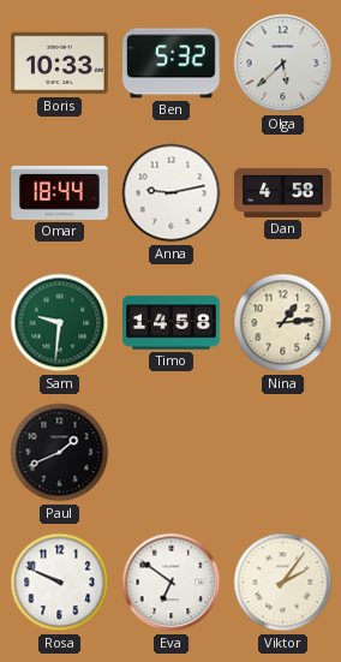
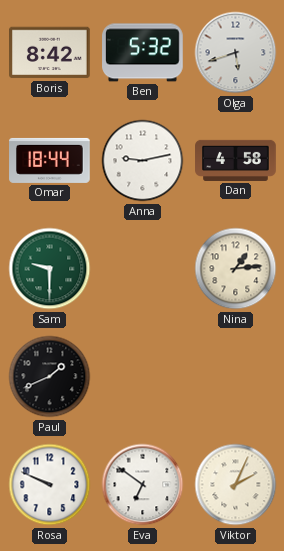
Boris: 10:33 -> 8:42 (50, 53)
Olga: 5:38 -> 5:42 (236, 53)
Sam: 9:31 -> 9:30 (50, 269)
Timo: 14:58 -> none (172, 323)
Viktor: 2:06 -> 2:04 (236, 485)
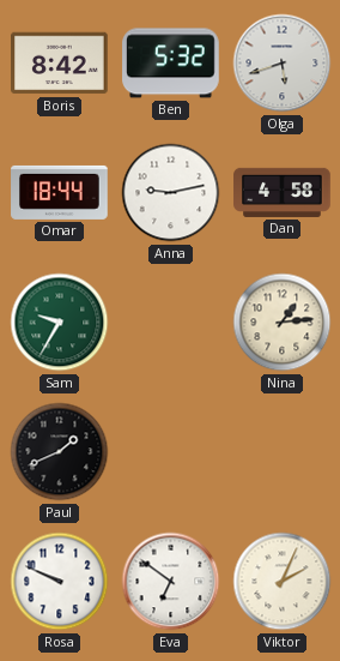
Sam: 9:30 -> 9:35 (60, 323)
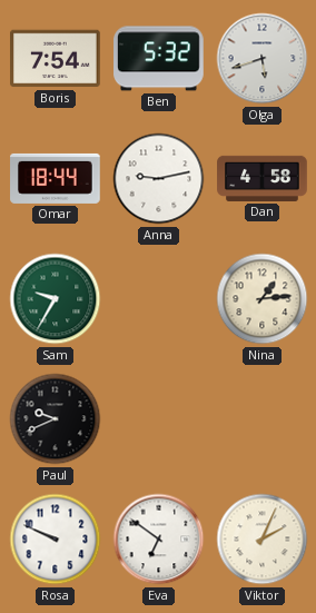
Boris: 8:42 -> 7:54 (56, 59)
Paul: 1:41 -> 9:41 (56, 419)
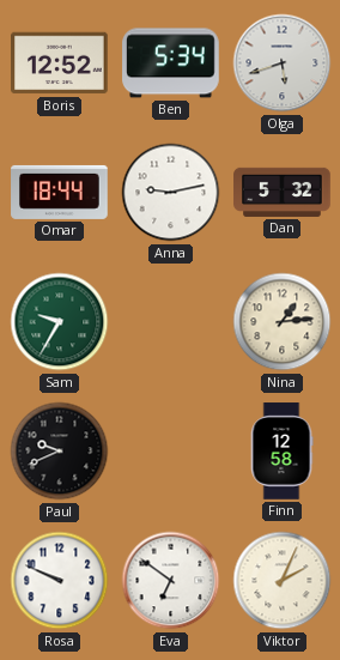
Boris: 7:54 -> 12:52 (60, 63)
Ben: 5:32 -> 5:34 (171, 63)
Dan: 4:58 -> 5:32 (283, 192)
Finn: none -> 12:58 (281, 452)
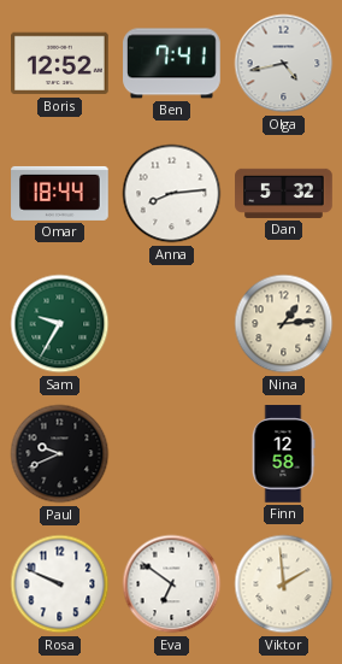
Ben: 5:34 -> 7:41 (172, 64)
Olga: 5:42 -> 4:43 (284, 64)
Anna: 9:13 -> 8:14 (172, 194)
Viktor: 2:04 -> 1:59 (284, 584)
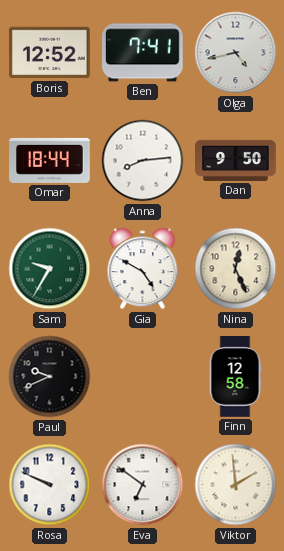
Dan: 5:32 -> 9:50 (236, 160)
Gia: none -> 4:50 (143, 269)
Nina: 1:14 -> 12:26 (236, 269)
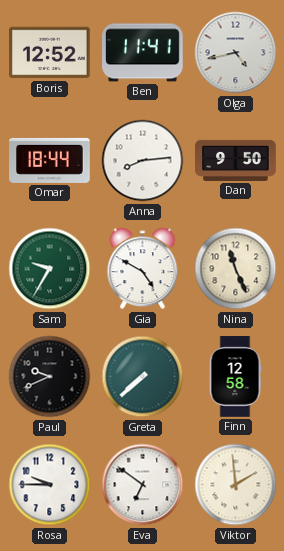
Ben: 7:41 -> 11:41 (143, 53)
Nina: 12:26 -> 11:26 (236, 269)
Greta: none -> 7:38 (143, 377)
Rosa: 9:49 -> 9:45 (50, 485)
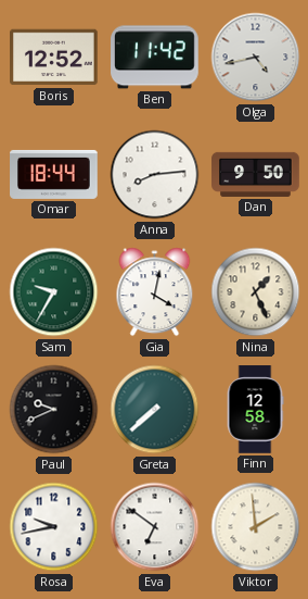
Ben: 11:41 -> 11:42 (155, 58)
Gia: 4:50 -> 4:02 (155, 292)
Nina: 11:26 -> 1:26 (256, 292)
Rosa: 9:45 -> 9:43 (54, 527)
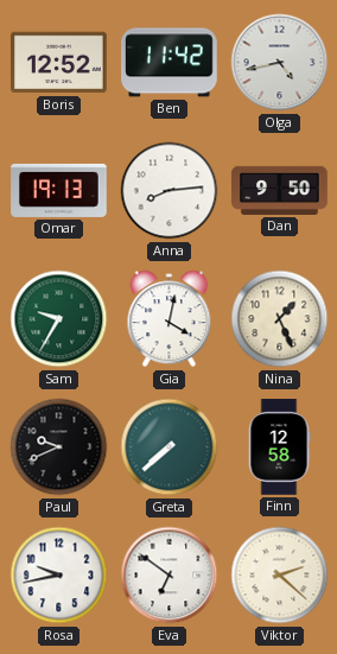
Omar: 18:44 -> 19:13 (59, 190)
Viktor: 1:59 -> 2:22 (280, 576)
